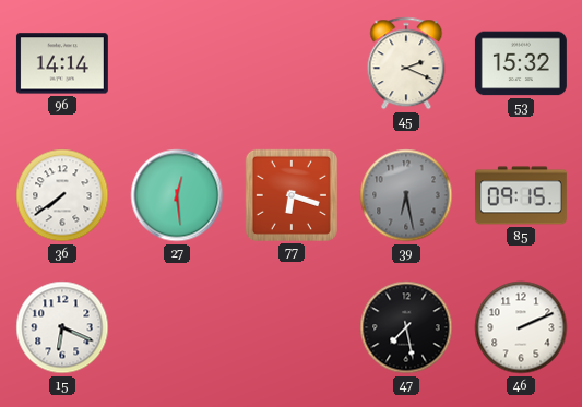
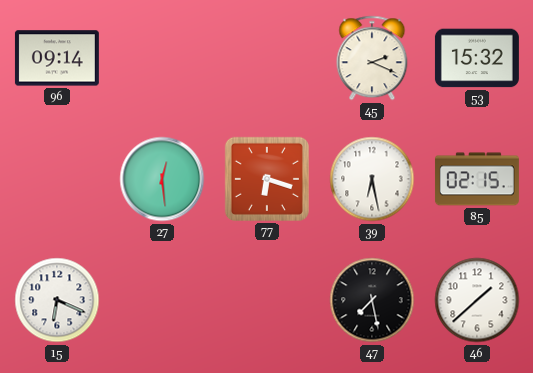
96: 14:14 -> 09:14 (57, 58)
36: 7:39 -> none (62, 195)
39 dial: grey -> white (372, 179)
85: 09:15 -> 02:15 (477, 179)
46: 2:11 -> 1:38 (477, 300)
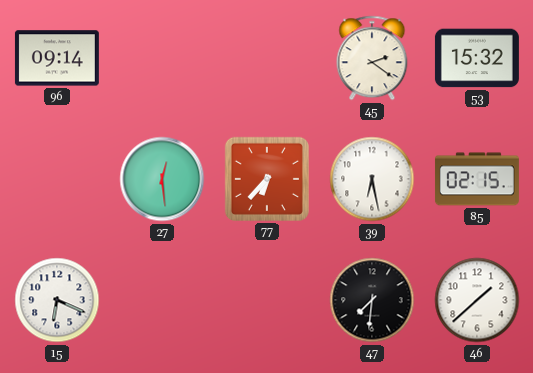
45: 2:19 -> 2:21 (372, 58)
77: 6:18 -> 6:37 (267, 179)
47: 7:28 -> 7:31 (372, 300)
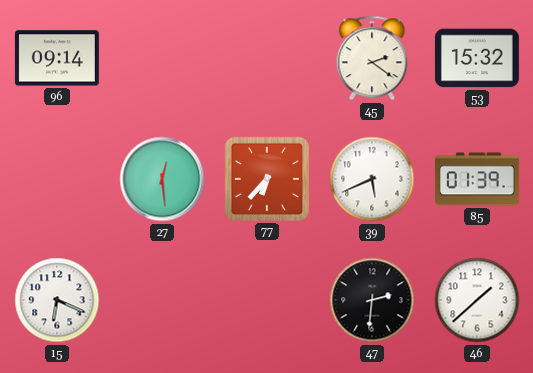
39: 6:28 -> 5:41 (372, 179)
85: 02:15 -> 01:39 (477, 179)
47: 7:31 -> 2:31 (372, 300)
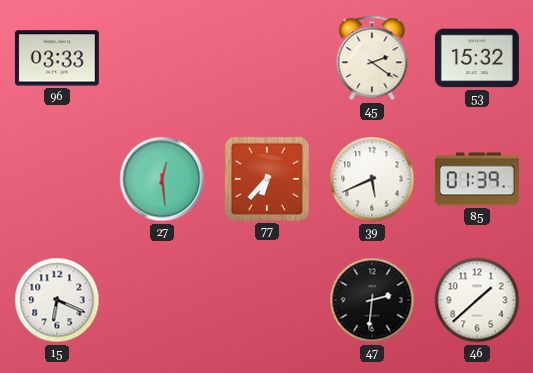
96: 09:14 -> 03:33 (57, 58)
